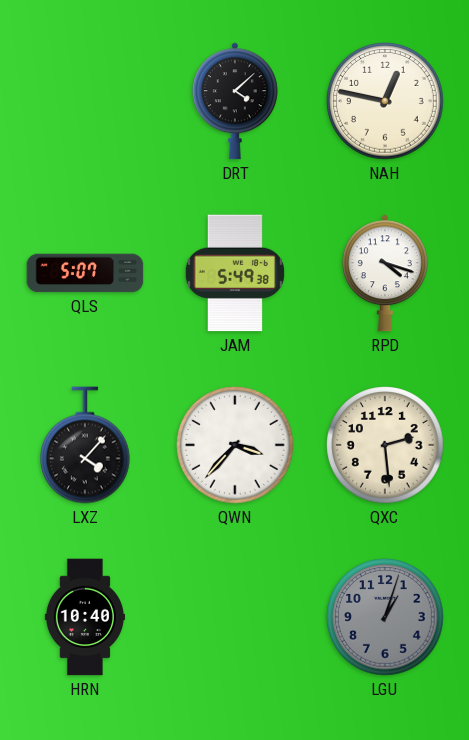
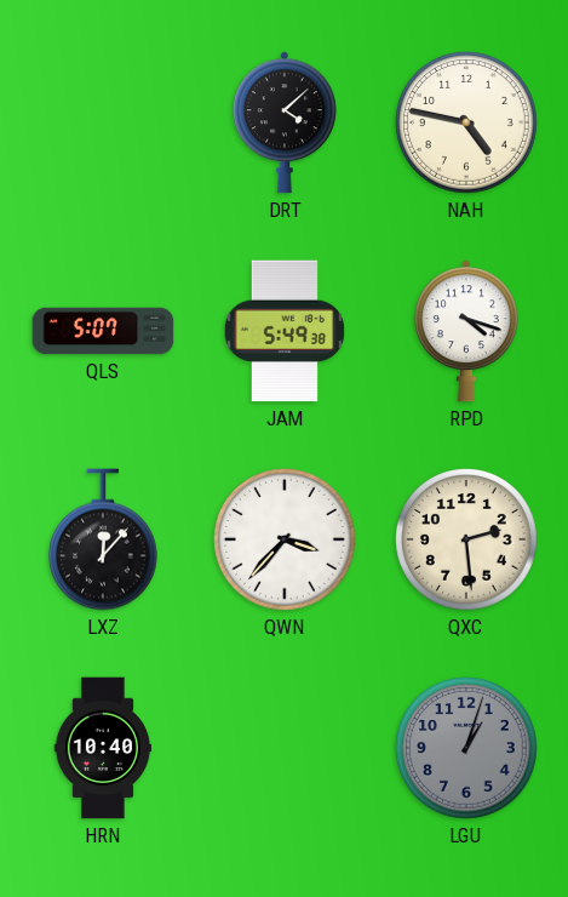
NAH: 12:47 -> 4:47 (466, 122)
LXZ: 4:07 -> 12:07 (104, 539)
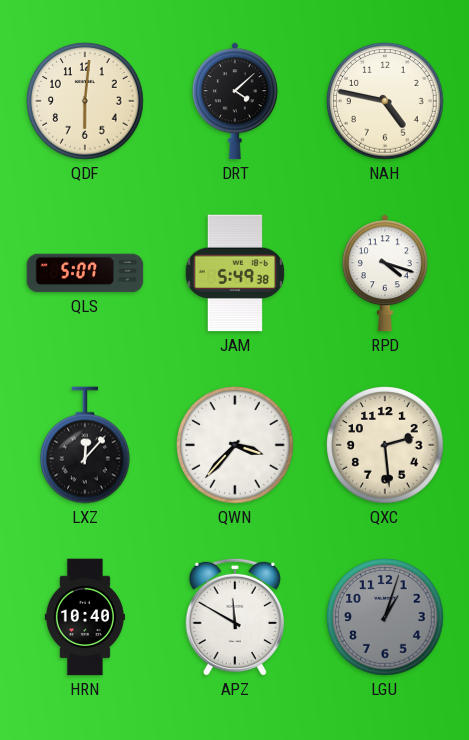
QDF: none -> 6:01 (85, 101)
APZ: none -> 11:50 (235, 617)
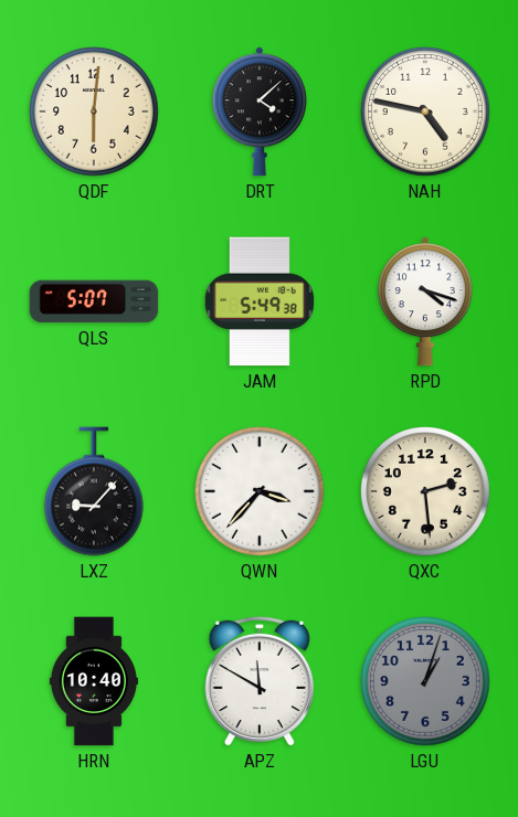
LXZ: 12:07 -> 9:07 (95, 491)
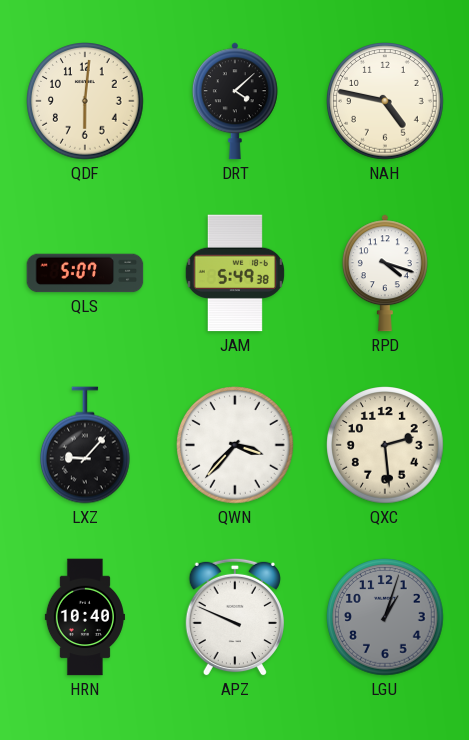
APZ: 11:50 -> 9:49 (235, 617)
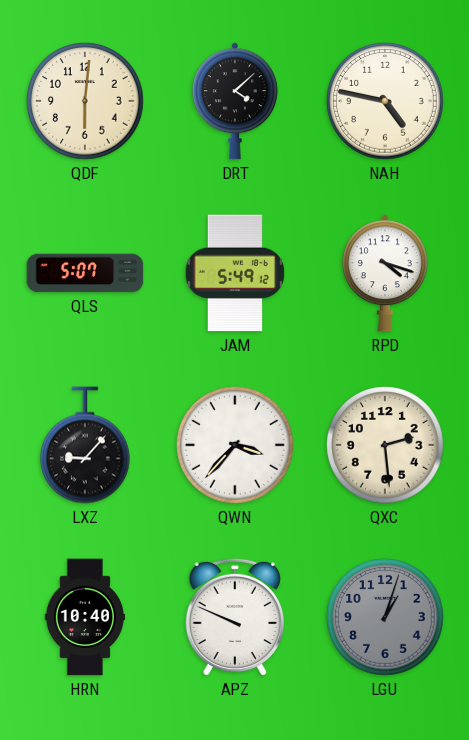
JAM: 5:49:38 -> 5:49:12 (235, 273)
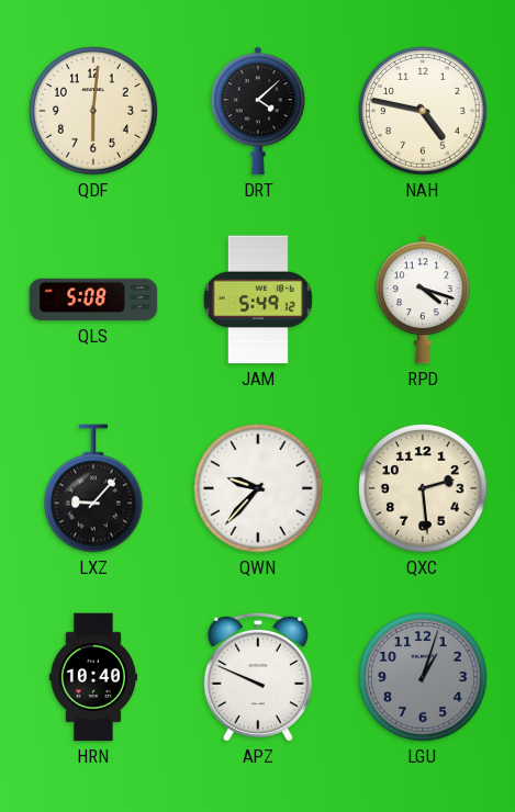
QLS: 5:07 -> 5:08 (93, 300)
QWN: 3:37 -> 9:37 (258, 488)
